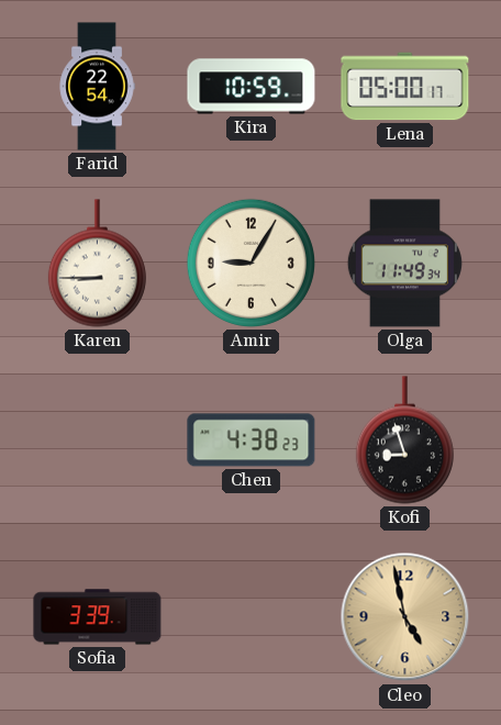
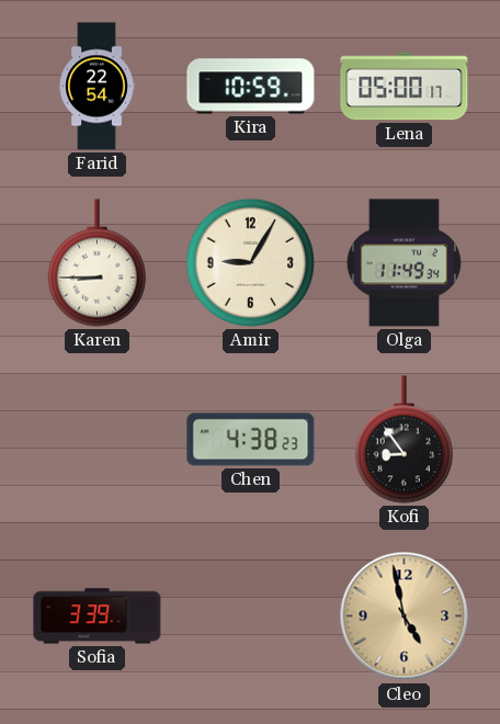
Kofi: 8:57 -> 8:54 (404, 440)
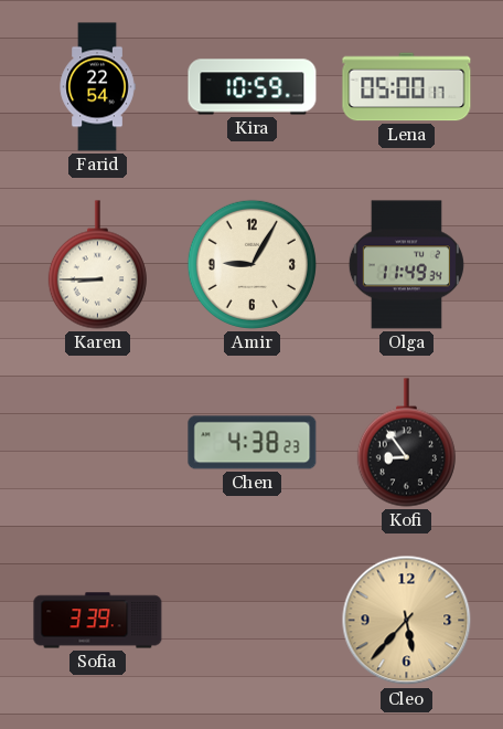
Cleo: 4:58 -> 5:37 (407, 621)
